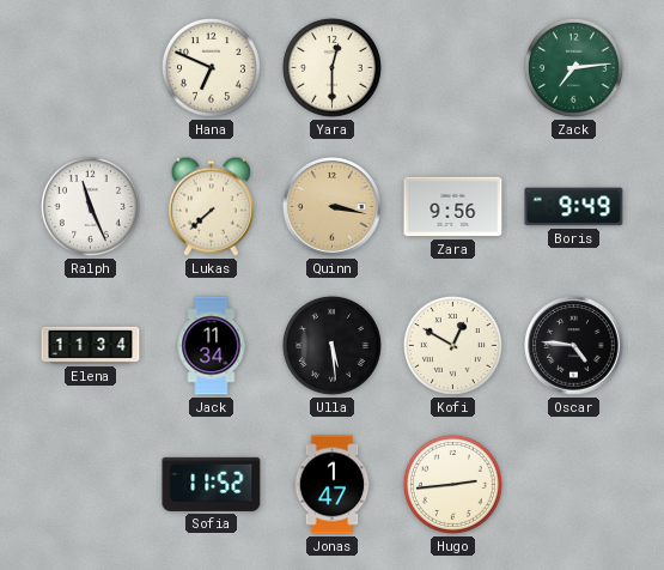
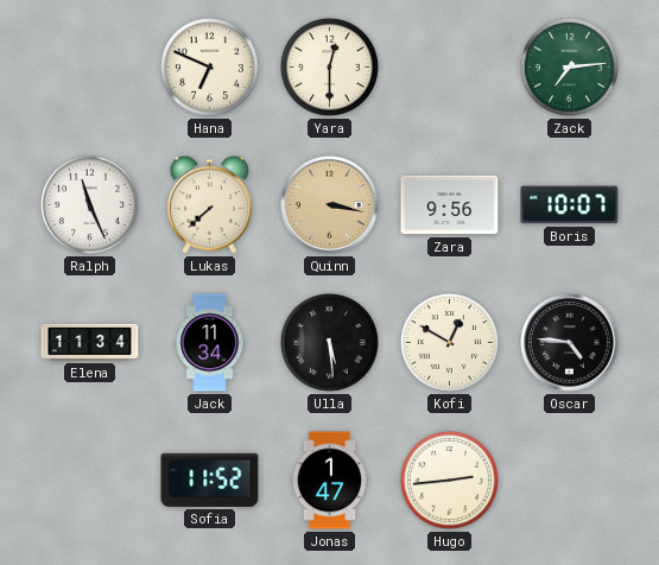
Boris: 9:49 -> 10:07 (570, 205)
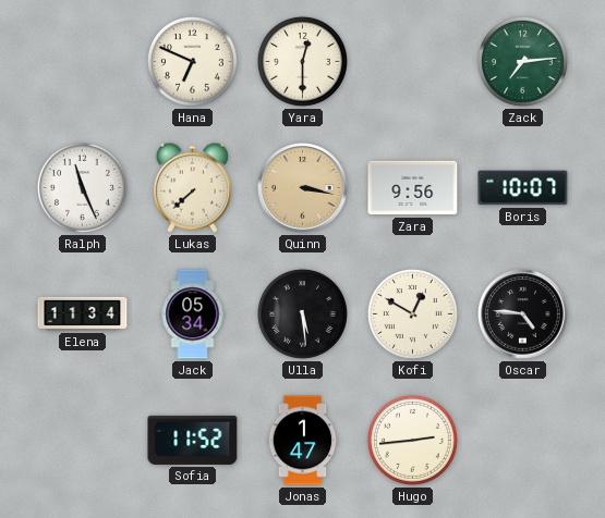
Jack: 11:34 -> 05:34 (193, 314)
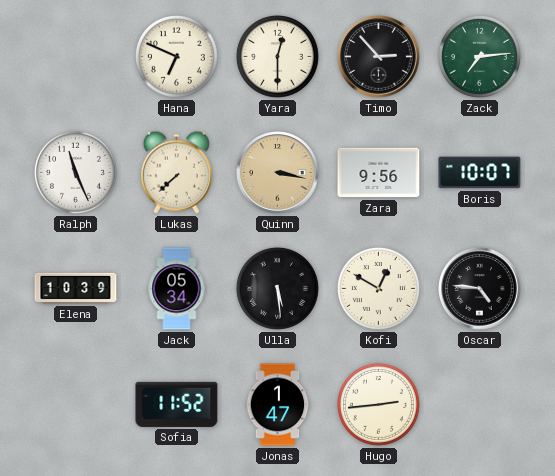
Timo: none -> 2:53 (379, 57)
Elena: 11:34 -> 10:39 (76, 288)
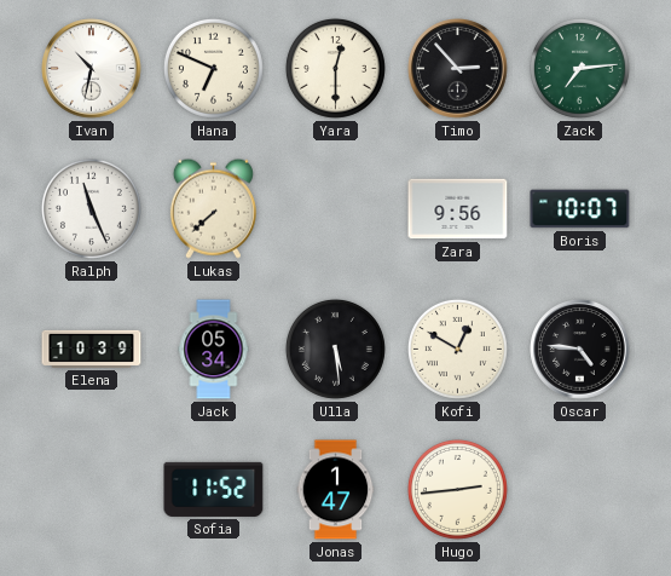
Ivan: none -> 10:32 (92, 69)
Quinn: 3:17 -> none (278, 173)
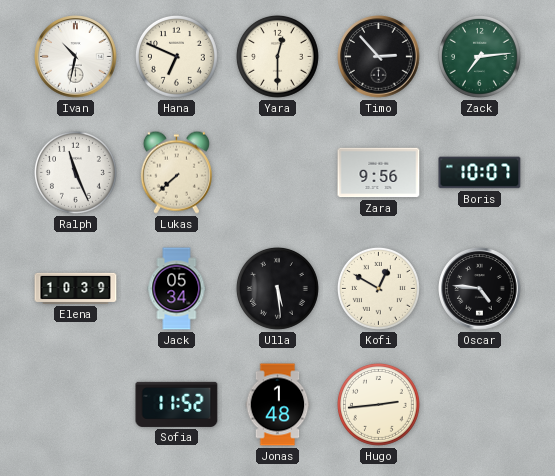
Jonas: 1:47 -> 1:48 (278, 405)
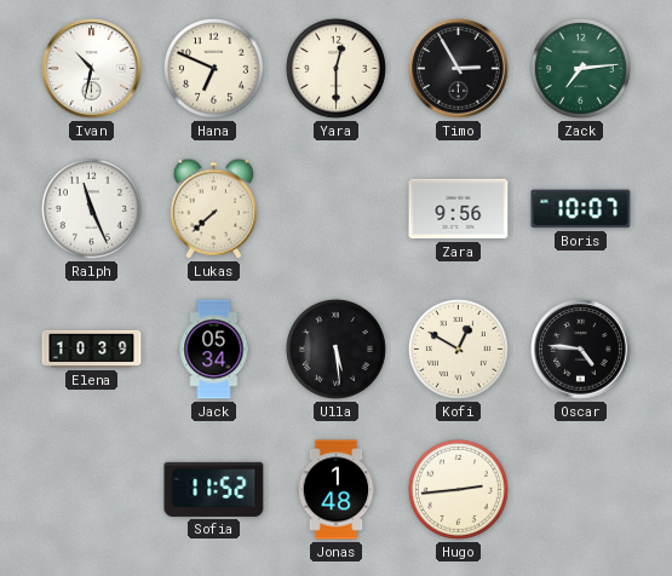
Timo: 2:53 -> 2:55 (459, 69)
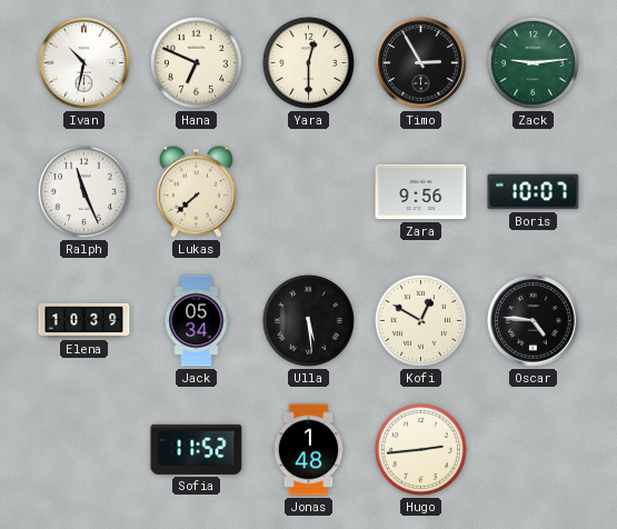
Zack: 7:14 -> 9:14 (533, 62)
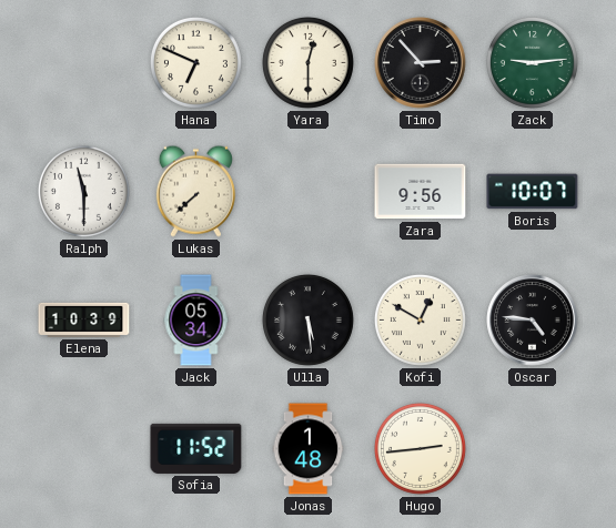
Ivan: 10:32 -> none (84, 63)
Timo: 2:55 -> 2:53 (421, 63)
Ralph: 11:26 -> 11:30 (83, 191)
